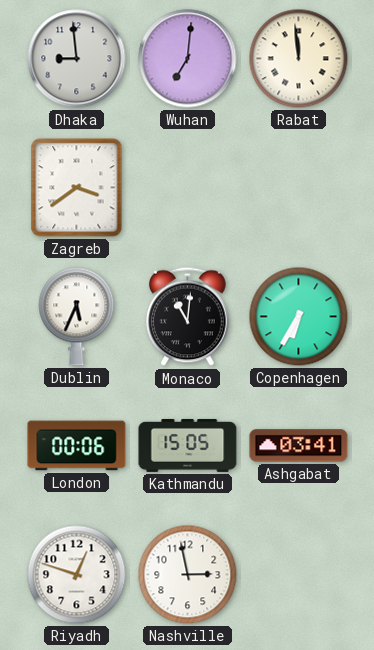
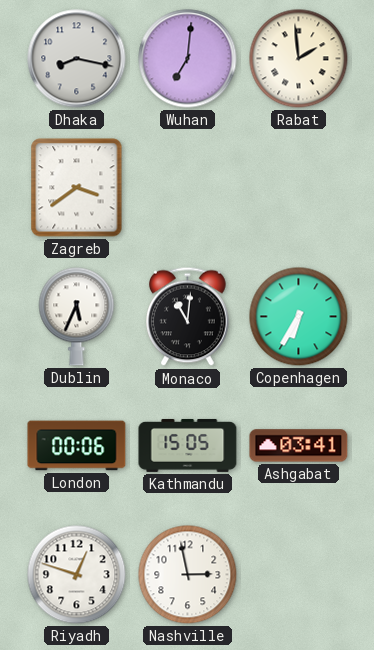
Dhaka: 8:59 -> 8:17 (77, 59)
Rabat: 11:59 -> 1:59 (299, 59)
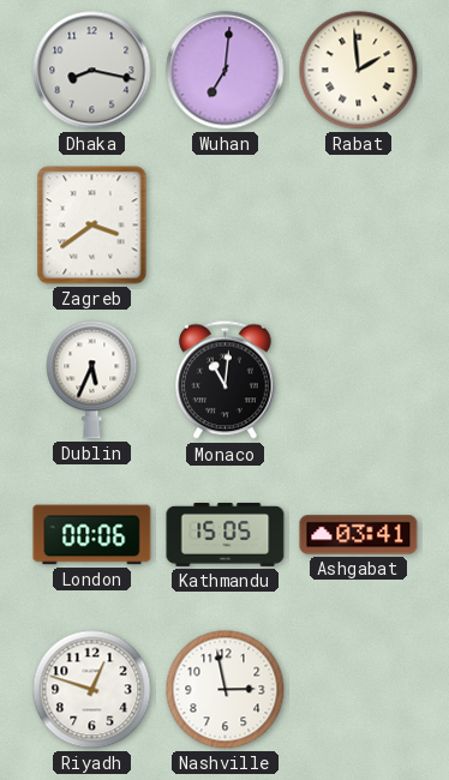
Copenhagen: 6:35 -> none (299, 317)
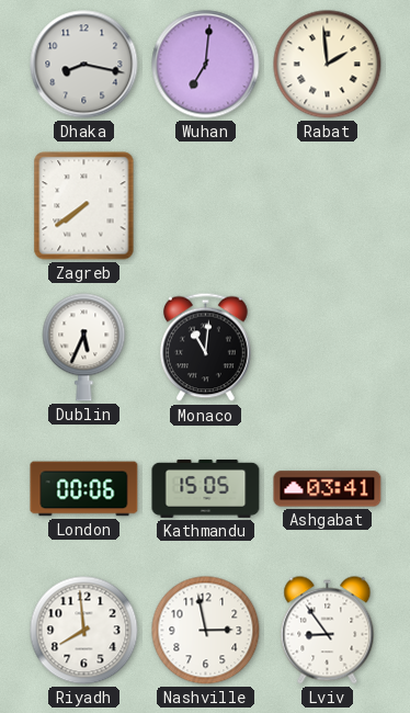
Zagreb: 3:39 -> 7:39 (84, 206)
Riyadh: 12:48 -> 7:59 (84, 631)
Lviv: none -> 8:54 (328, 631)
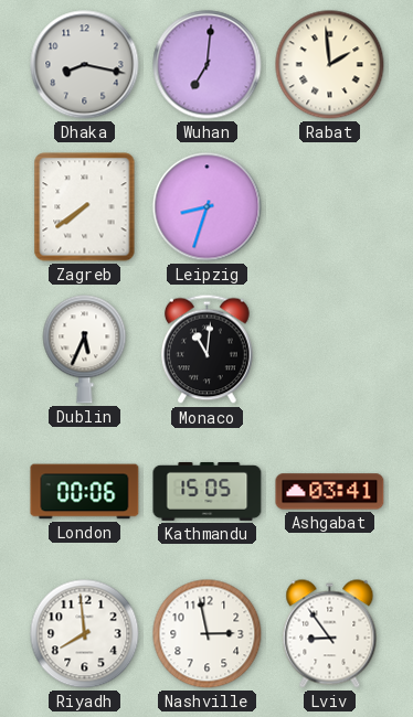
Leipzig: none -> 8:33 (208, 207)
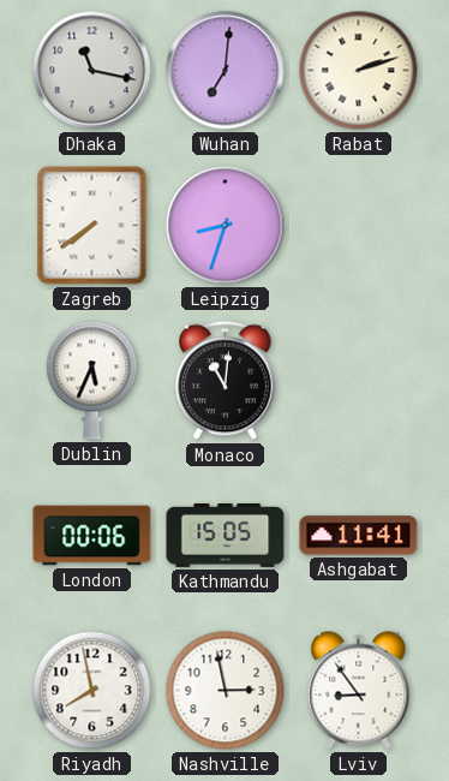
Dhaka: 8:17 -> 11:17 (92, 71)
Rabat: 1:59 -> 2:12 (359, 71)
Ashgabat: 03:41 -> 11:41 (359, 536)
Riyadh: 7:59 -> 7:58 (92, 691)
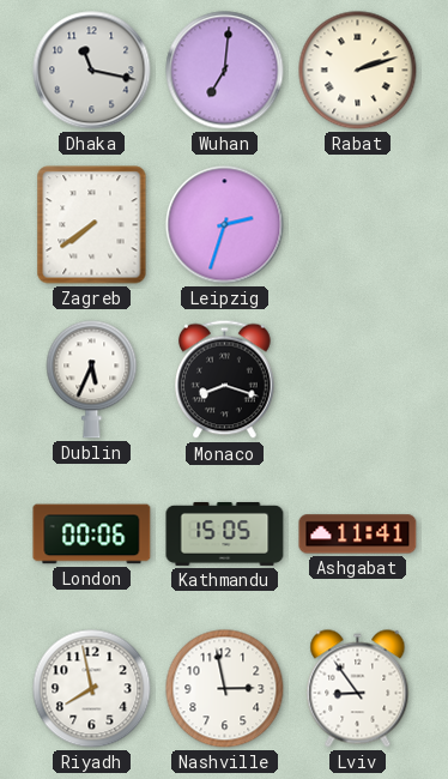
Leipzig: 8:33 -> 2:33 (225, 225)
Monaco: 11:01 -> 8:18 (225, 380)
